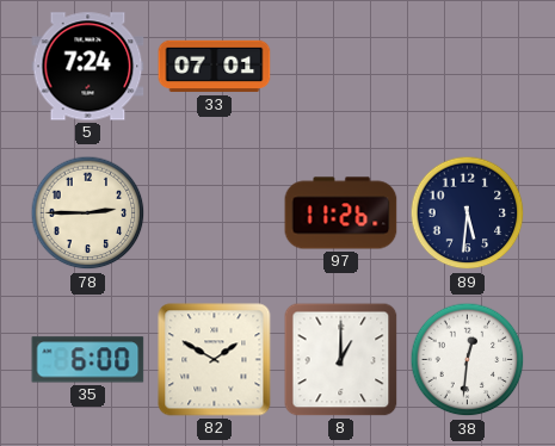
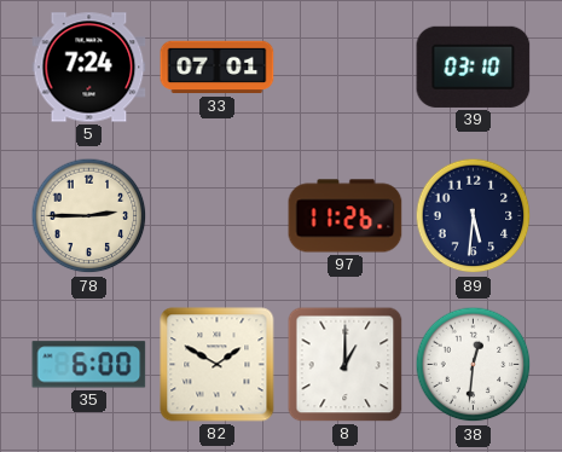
39: none -> 03:10 (474, 66)
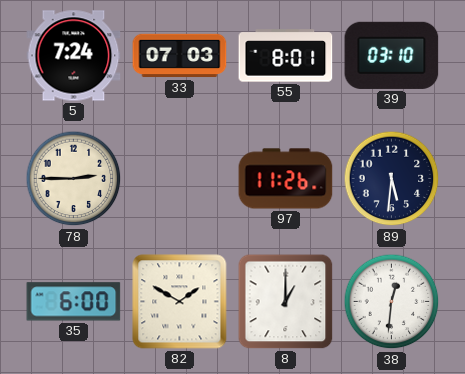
33: 07:01 -> 07:03 (180, 56)
55: none -> 8:01 (286, 56)
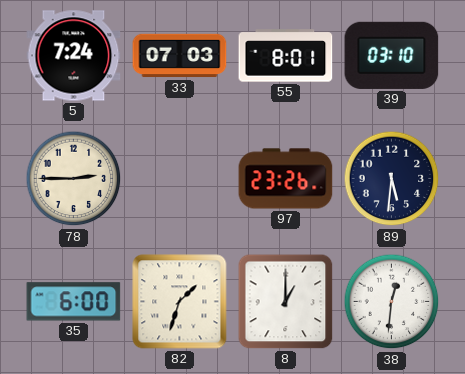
97: 11:26 -> 23:26 (286, 179)
82: 1:50 -> 1:33 (180, 302)
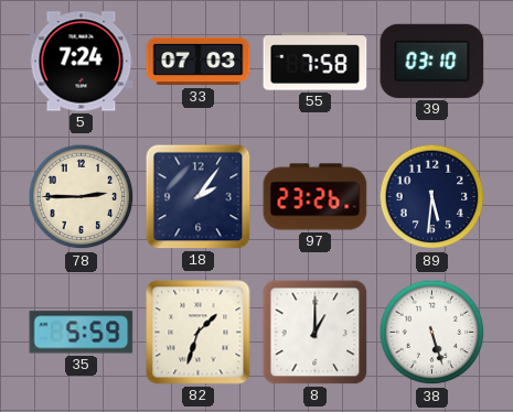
55: 8:01 -> 7:58 (316, 62)
18: none -> 2:06 (199, 197)
35: 6:00 -> 5:59 (82, 333)
38: 12:31 -> 5:27 (432, 333)
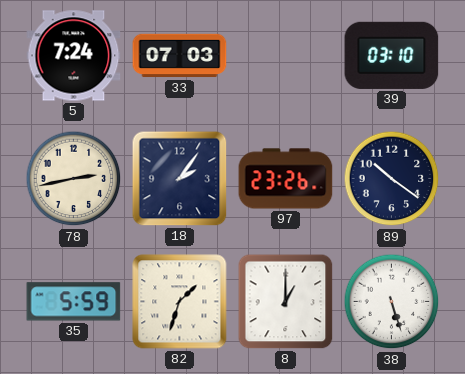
55: 7:58 -> none (316, 62)
78: 2:45 -> 2:43 (74, 179)
89: 5:31 -> 10:21 (392, 179)
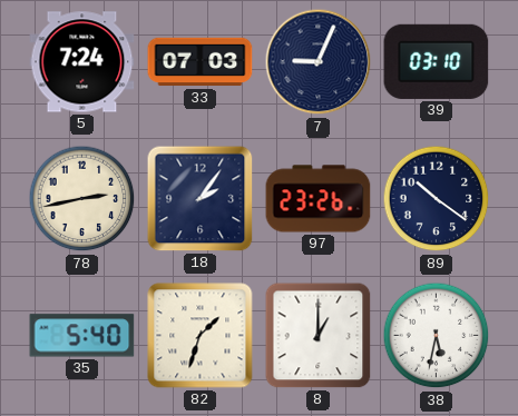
7: none -> 9:04 (319, 62)
35: 5:59 -> 5:40 (82, 336)
38: 5:27 -> 5:32 (437, 336)
